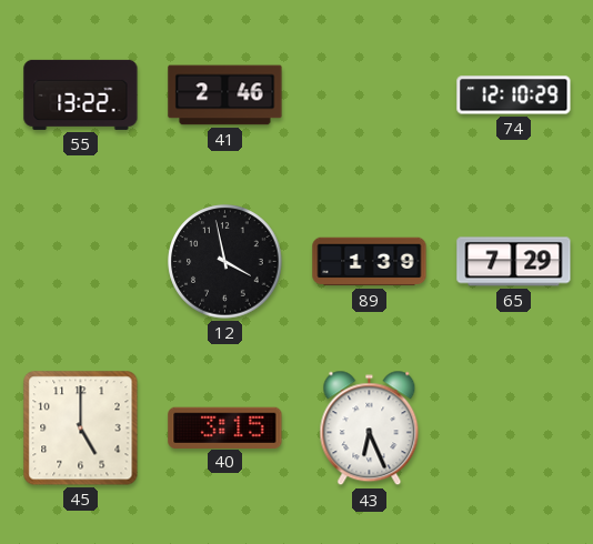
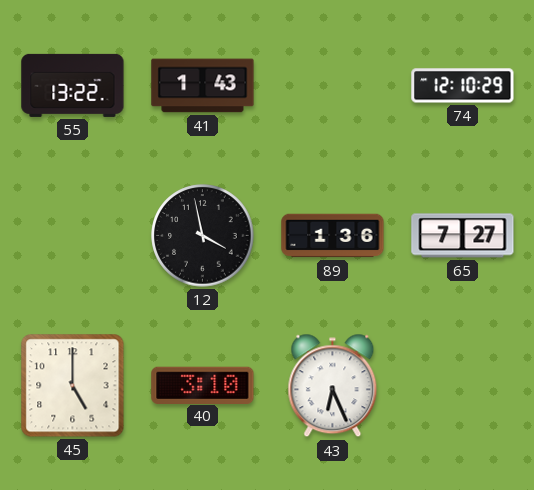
41: 2:46 -> 1:43 (203, 86)
89: 1:39 -> 1:36 (333, 236)
65: 7:29 -> 7:27 (463, 236)
40: 3:15 -> 3:10 (203, 385)
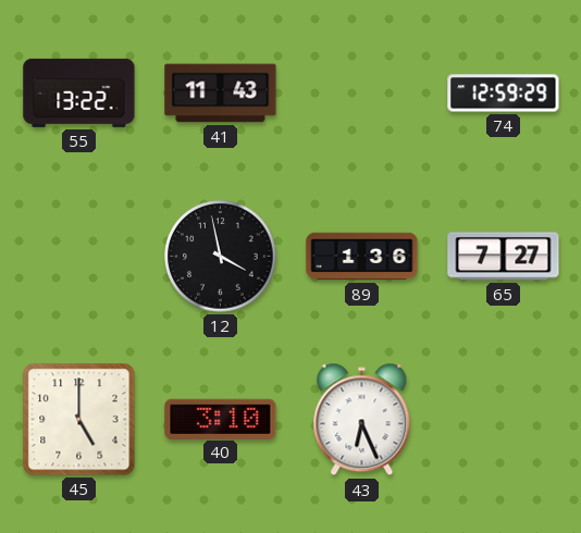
41: 1:43 -> 11:43 (221, 94)
74: 12:10 -> 12:59 (504, 94)
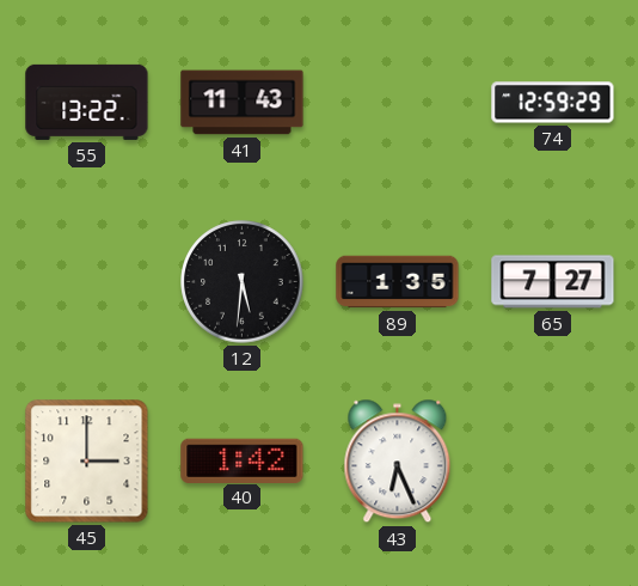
12: 3:58 -> 5:31 (243, 282)
89: 1:36 -> 1:35 (398, 282)
45: 5:00 -> 3:00 (87, 462)
40: 3:10 -> 1:42 (243, 460)
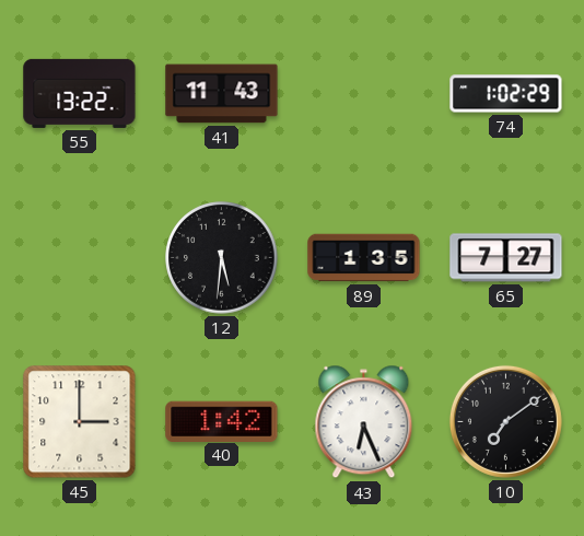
74: 12:59 -> 1:02 (506, 94)
10: none -> 7:09 (505, 421)
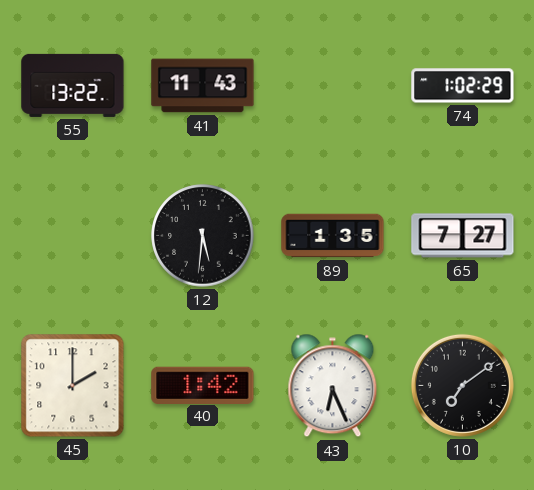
45: 3:00 -> 2:00 (73, 386)
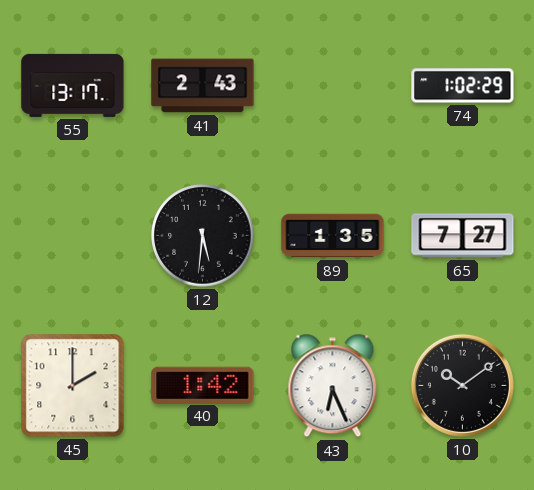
55: 13:22 -> 13:17 (73, 85)
41: 11:43 -> 2:43 (203, 86)
10: 7:09 -> 10:09 (462, 385)
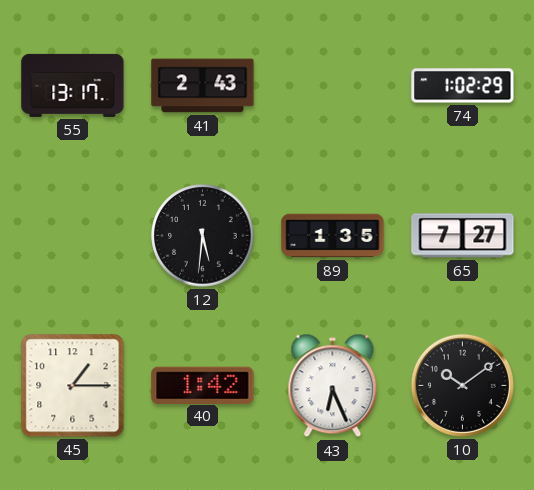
45: 2:00 -> 1:15 (73, 386)
